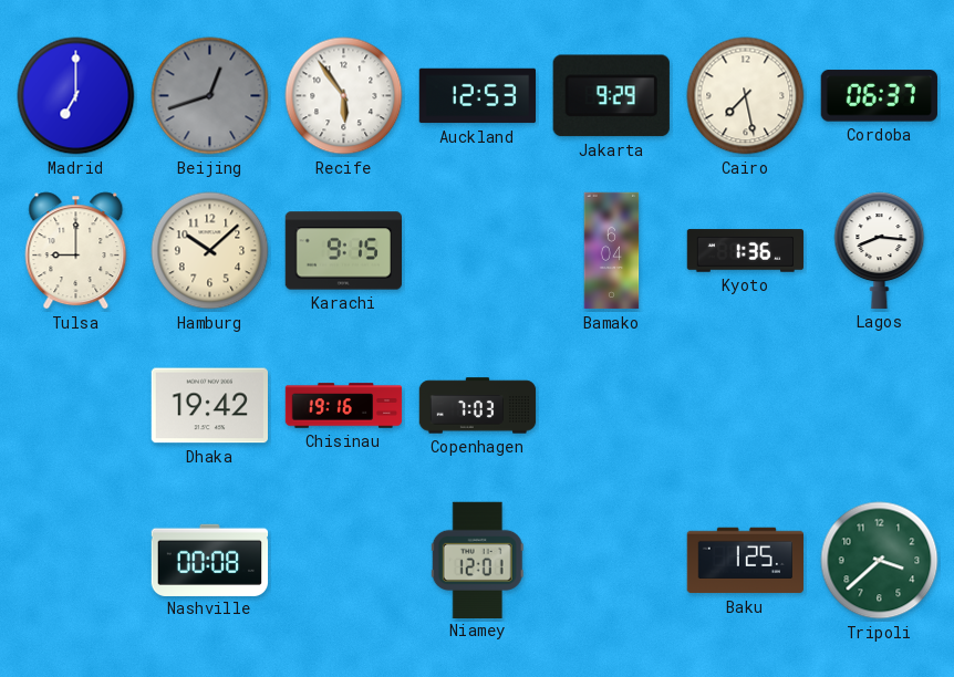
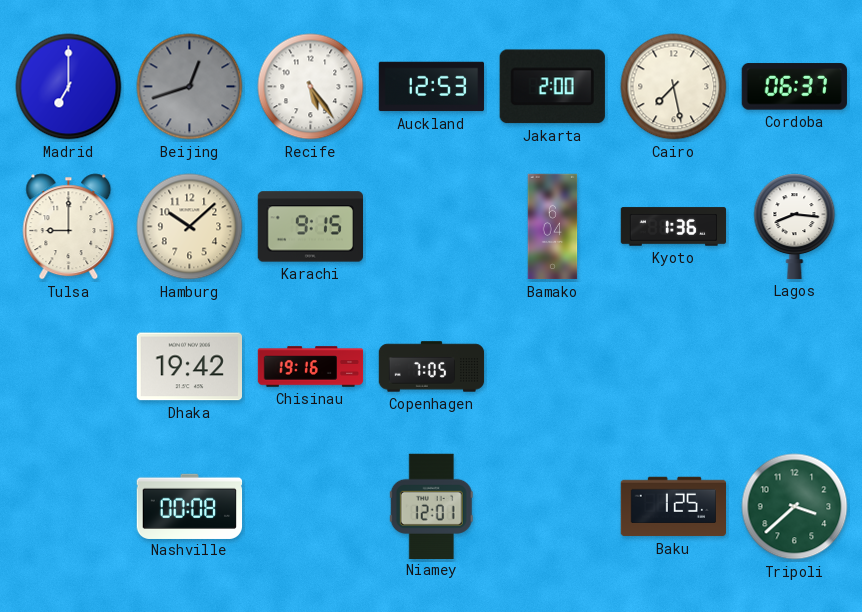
Recife: 5:54 -> 5:24 (311, 87)
Jakarta: 9:29 -> 2:00 (552, 87)
Copenhagen: 7:03 -> 7:05 (432, 367)
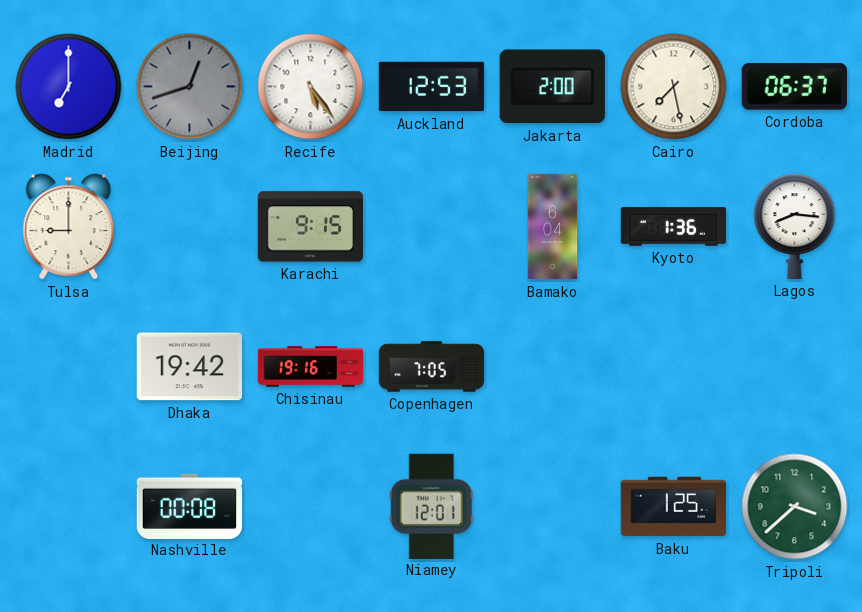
Hamburg: 10:08 -> none (190, 227)
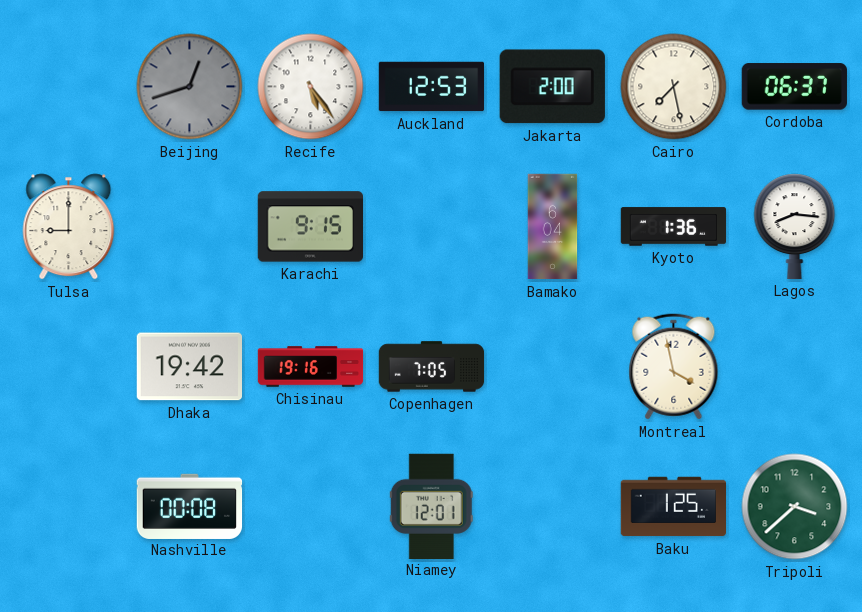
Madrid: 7:00 -> none (69, 87)
Montreal: none -> 3:58 (674, 367)
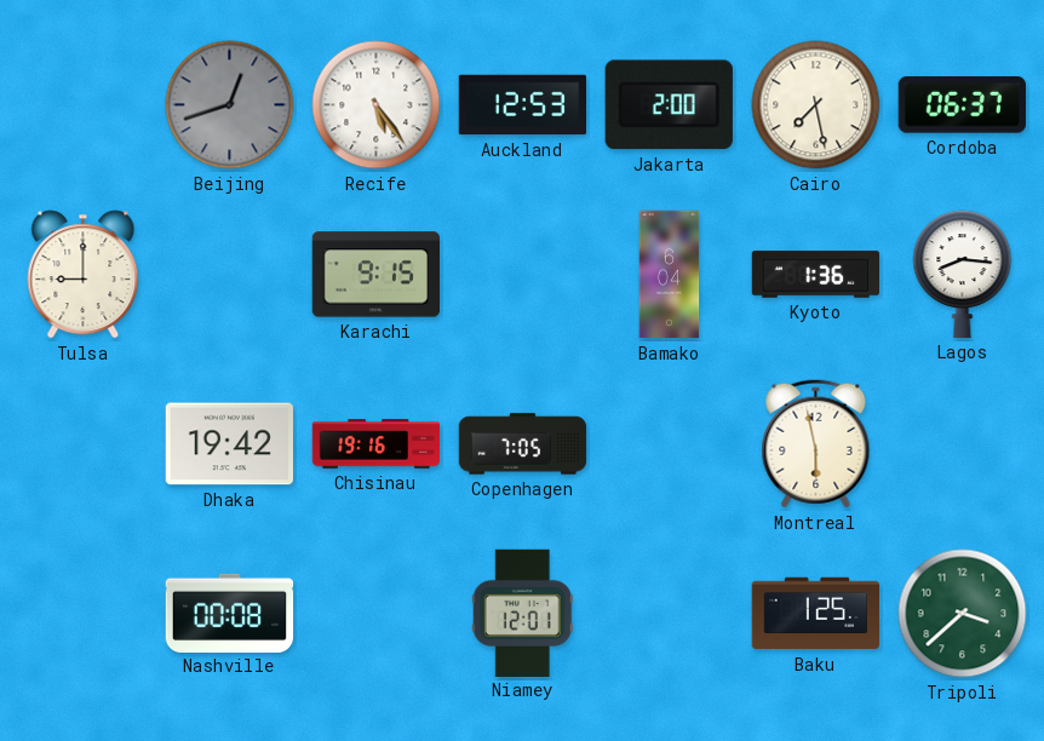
Montreal: 3:58 -> 5:58 (816, 444)
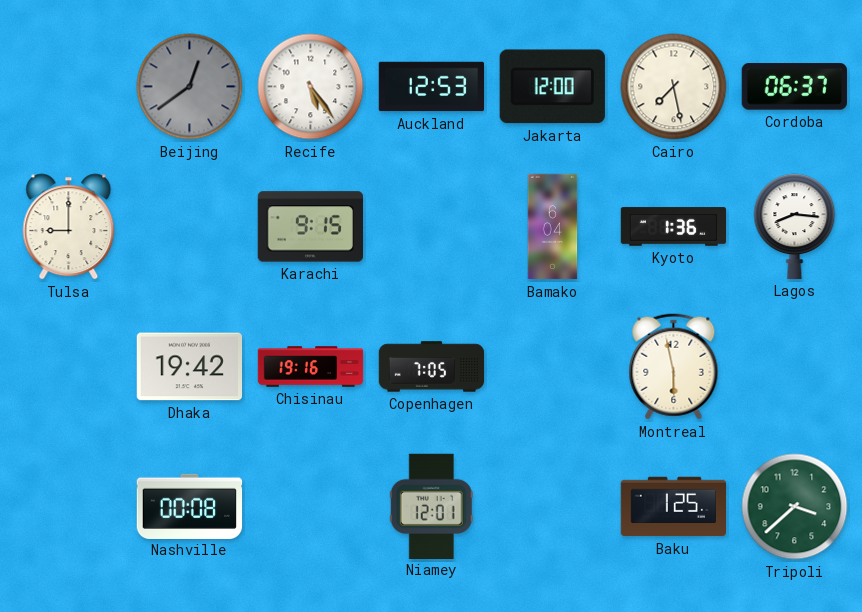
Beijing: 12:42 -> 12:39 (190, 87)
Jakarta: 2:00 -> 12:00 (552, 87)
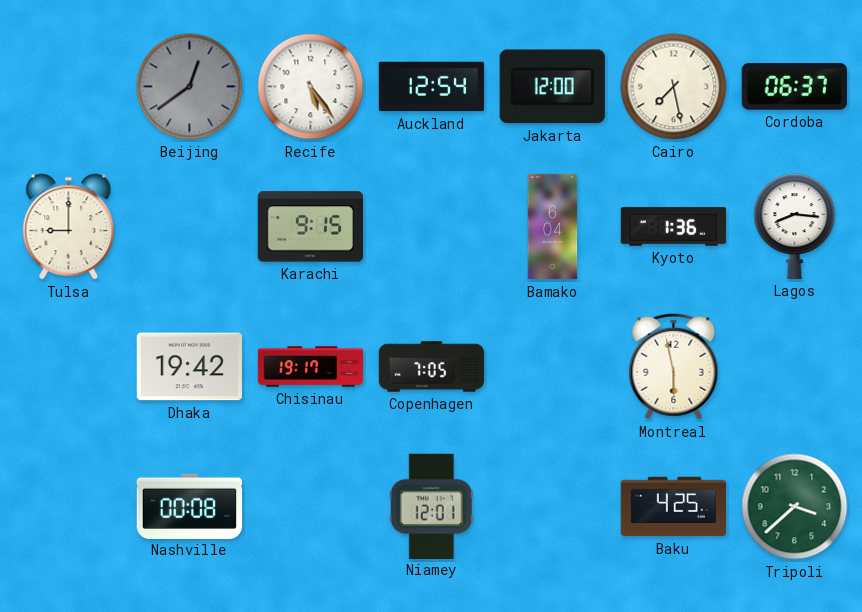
Auckland: 12:53 -> 12:54 (432, 87)
Chisinau: 19:16 -> 19:17 (311, 367)
Baku: 1:25 -> 4:25 (673, 507)
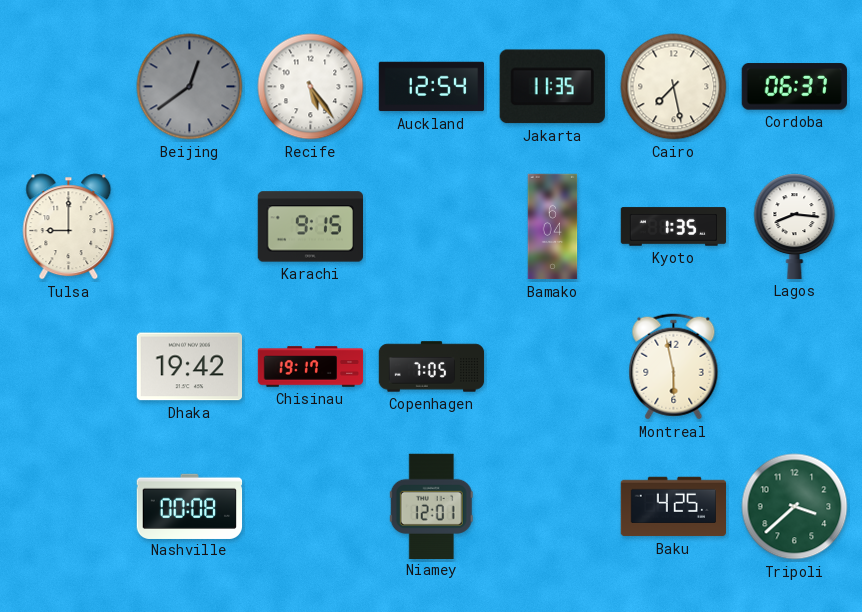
Jakarta: 12:00 -> 11:35 (552, 87)
Kyoto: 1:36 -> 1:35 (674, 227)
